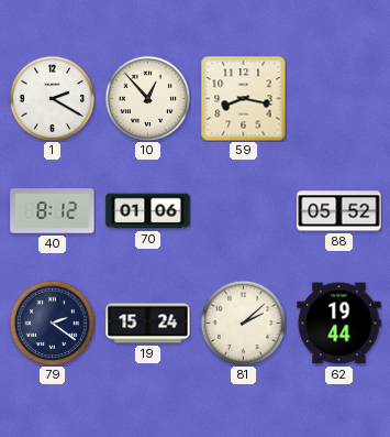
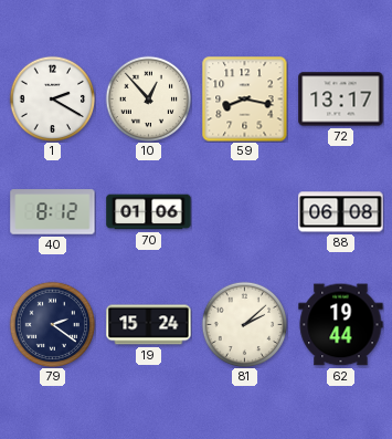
72: none -> 13:17 (341, 100)
88: 05:52 -> 06:08 (341, 212)
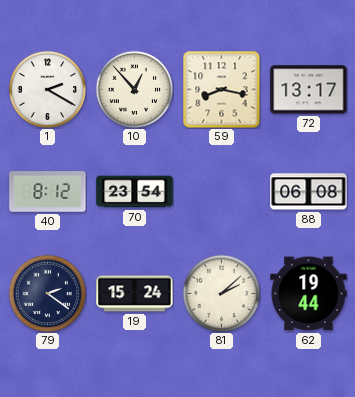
70: 01:06 -> 23:54 (135, 192)
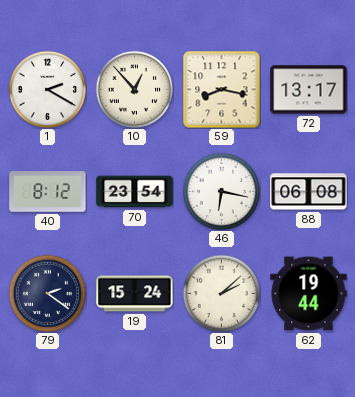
46: none -> 6:17 (221, 191)
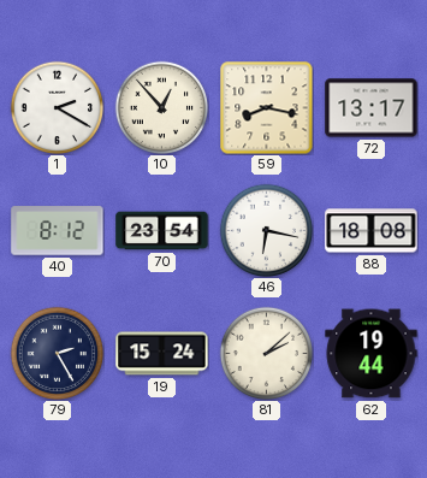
88: 06:08 -> 18:08 (372, 231)
79: 2:21 -> 2:25 (57, 353)
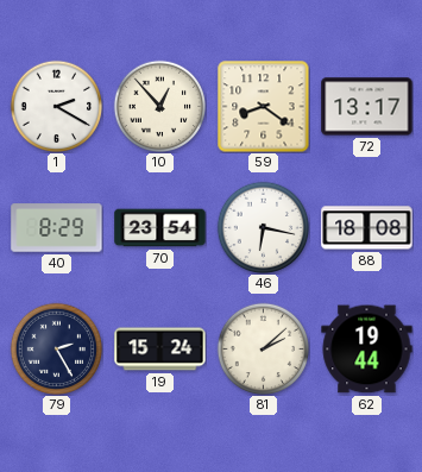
59: 8:17 -> 8:21 (263, 106)
40: 8:12 -> 8:29 (57, 228)
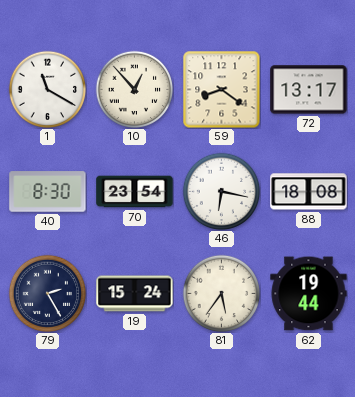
1: 2:20 -> 11:20 (47, 89)
40: 8:29 -> 8:30 (48, 192)
81: 2:08 -> 5:36 (221, 293)
